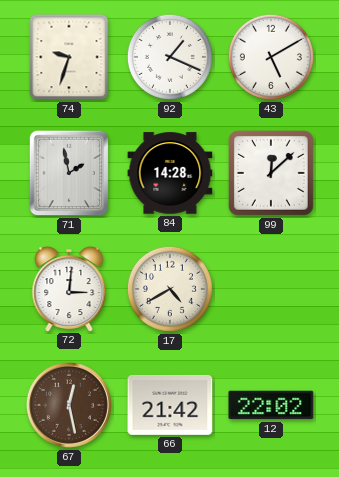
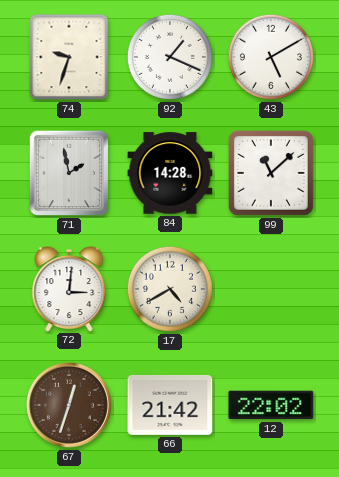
99: 12:08 -> 11:08 (271, 173)
67: 12:28 -> 12:33 (69, 405)
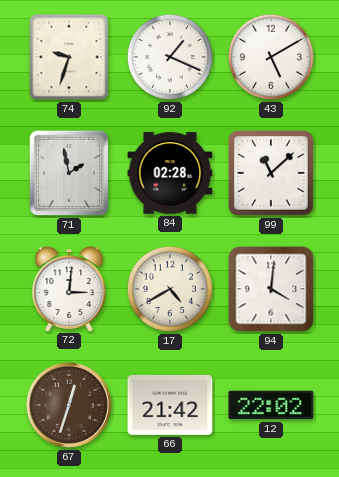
84: 14:28 -> 02:28 (170, 173)
94: none -> 4:01 (271, 289)
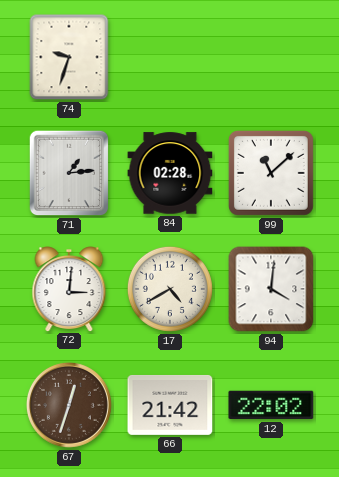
92: 1:19 -> none (170, 57)
43: 5:10 -> none (271, 57)
71: 1:58 -> 1:14 (69, 173)
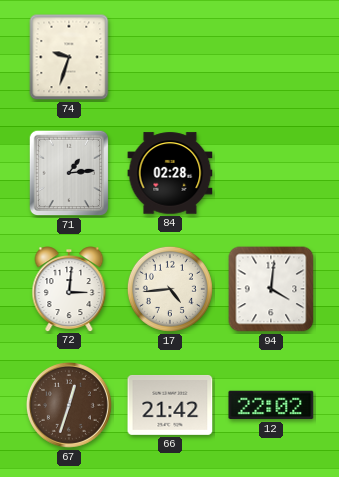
99: 11:08 -> none (271, 173)
17: 4:40 -> 4:44 (170, 289)
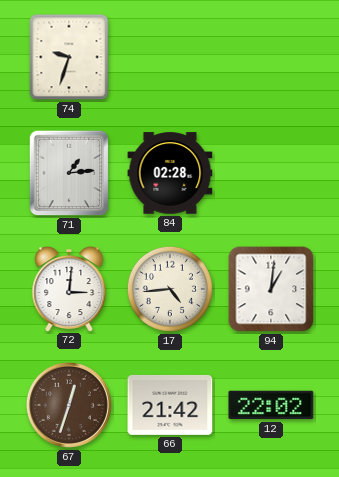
94: 4:01 -> 1:01 (271, 289)
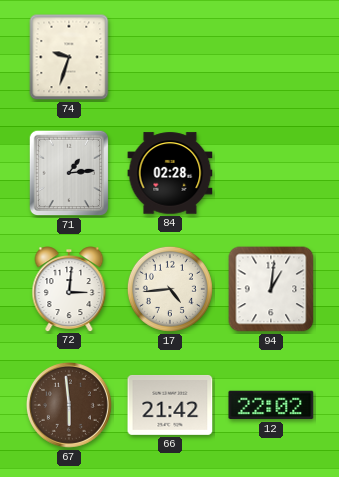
67: 12:33 -> 5:59 (69, 405)
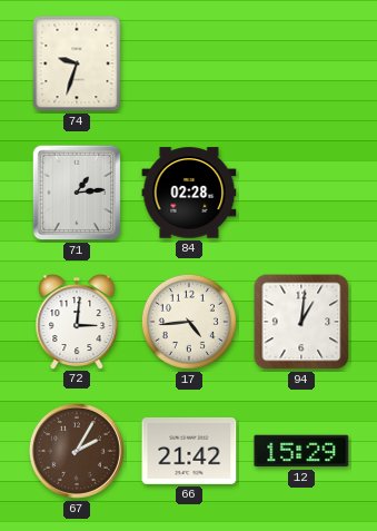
67: 5:59 -> 2:05 (77, 451)
12: 22:02 -> 15:29 (301, 451)
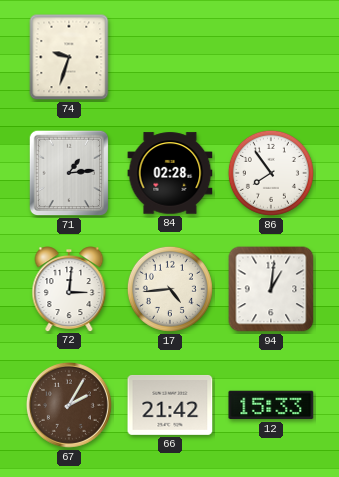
86: none -> 7:54 (271, 173)
12: 15:29 -> 15:33 (271, 405)
